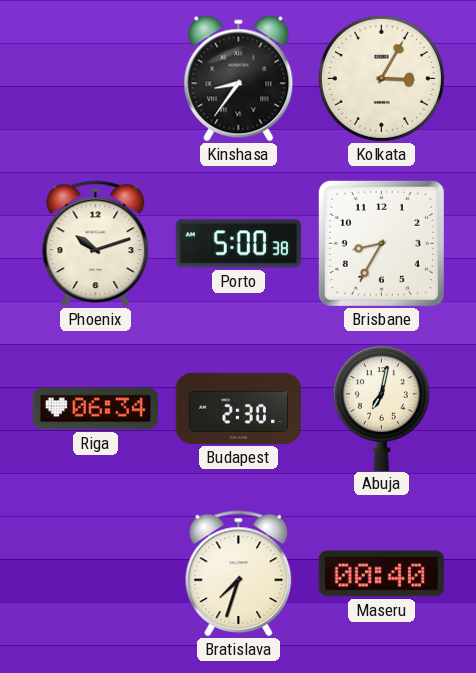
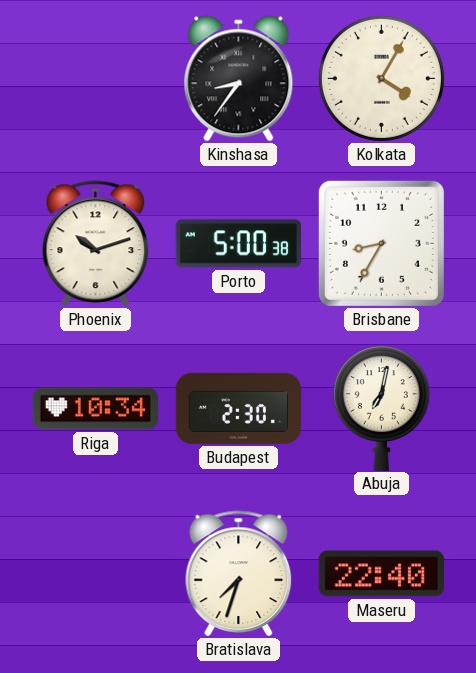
Kolkata: 3:05 -> 4:05 (381, 78)
Riga: 06:34 -> 10:34 (95, 409)
Maseru: 00:40 -> 22:40 (381, 574)
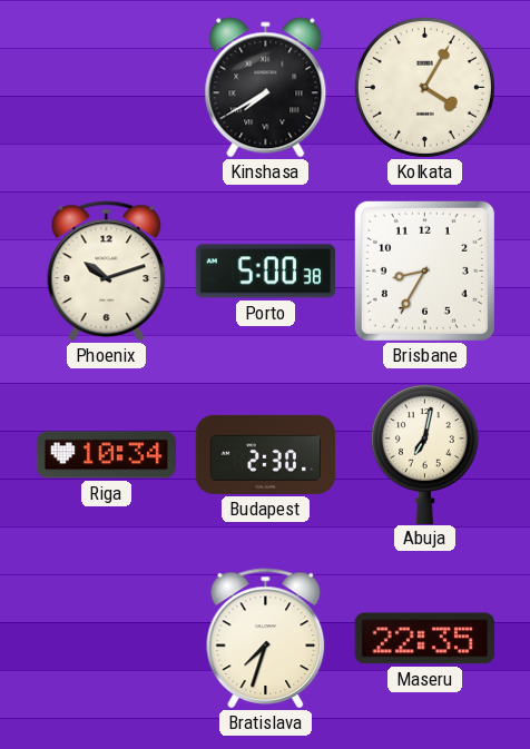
Kinshasa: 8:36 -> 7:40 (266, 88)
Maseru: 22:40 -> 22:35 (424, 639)
